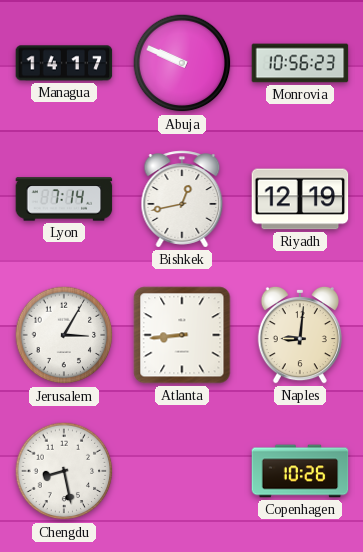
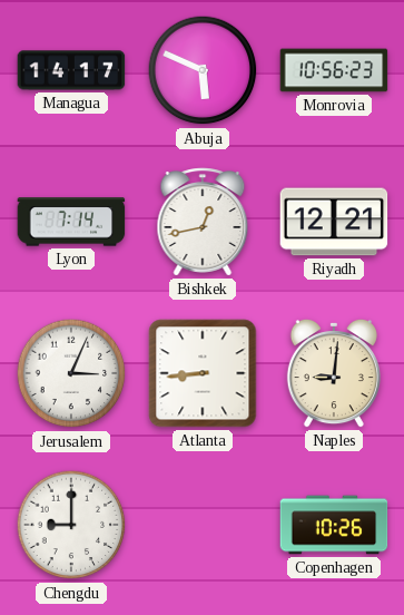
Abuja: 9:49 -> 5:49 (203, 70)
Riyadh: 12:19 -> 12:21 (334, 222)
Jerusalem: 3:05 -> 3:04 (71, 373)
Chengdu: 8:28 -> 9:00 (71, 525)
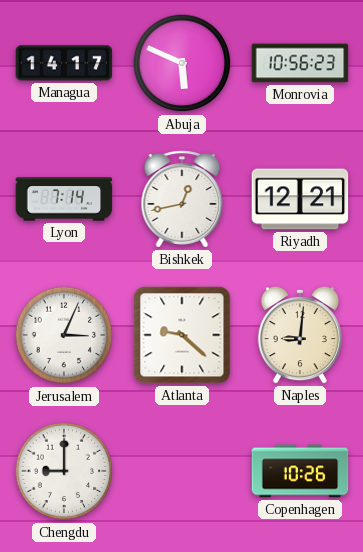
Atlanta: 8:44 -> 9:22 (182, 335)
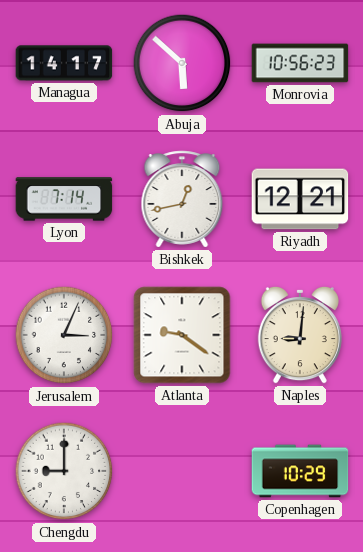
Abuja: 5:49 -> 5:52 (182, 63)
Atlanta: 9:22 -> 9:21 (182, 335)
Copenhagen: 10:26 -> 10:29 (300, 471)
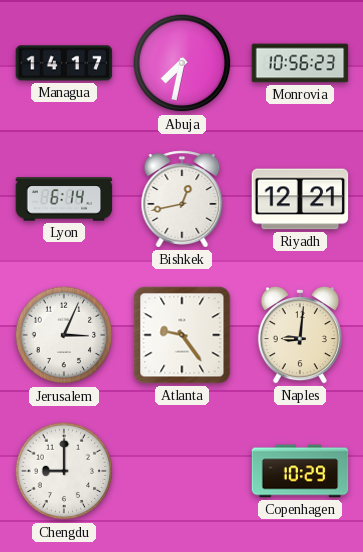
Abuja: 5:52 -> 7:32 (182, 63)
Lyon: 7:14 -> 6:14 (64, 199)
Atlanta: 9:21 -> 9:24 (182, 335)
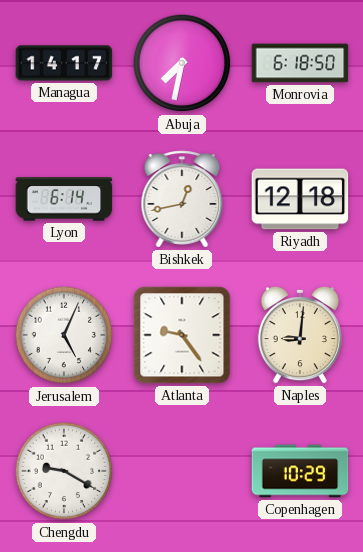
Monrovia: 10:56 -> 6:18 (300, 63)
Riyadh: 12:21 -> 12:18 (300, 199)
Jerusalem: 3:04 -> 5:04 (64, 335)
Chengdu: 9:00 -> 9:20 (64, 471)
